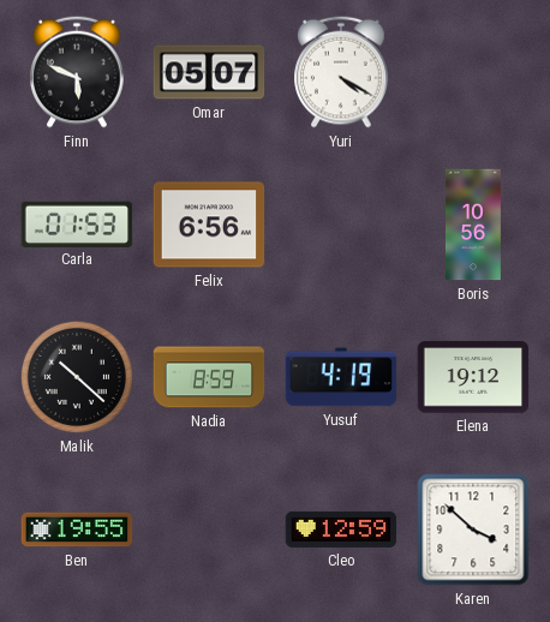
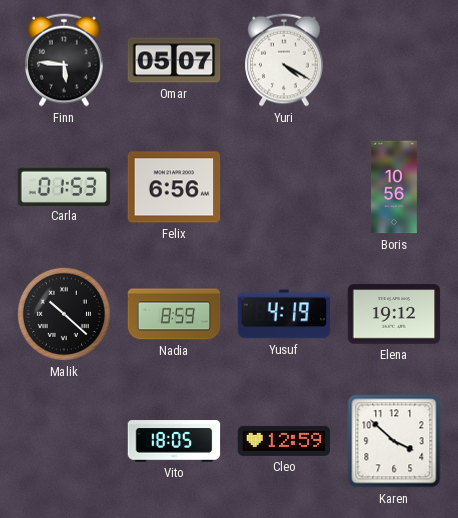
Finn: 5:49 -> 5:46 (64, 60)
Ben: 19:55 -> none (77, 530)
Vito: none -> 18:05 (174, 441)
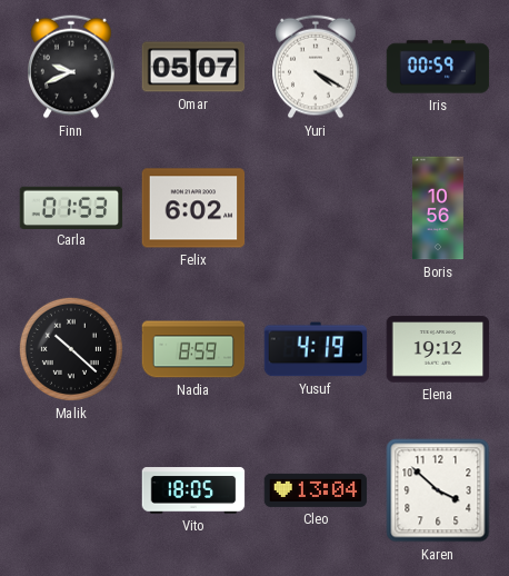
Finn: 5:46 -> 9:41 (71, 67)
Iris: none -> 00:59 (438, 67)
Felix: 6:56 -> 6:02 (193, 208)
Cleo: 12:59 -> 13:04 (316, 490)
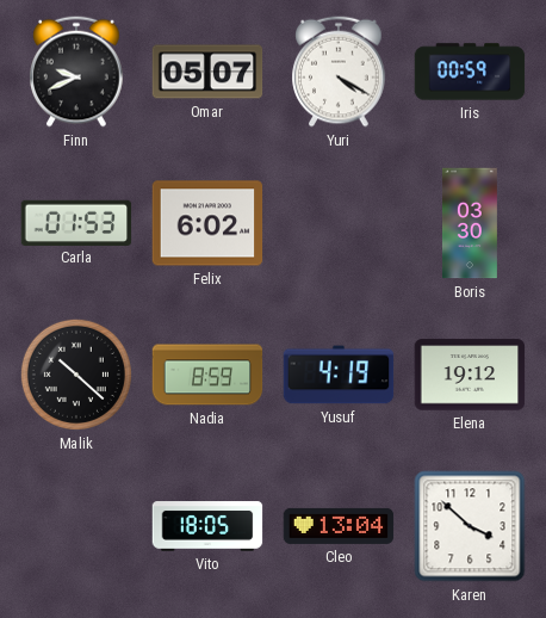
Boris: 10:56 -> 03:30 (470, 223)
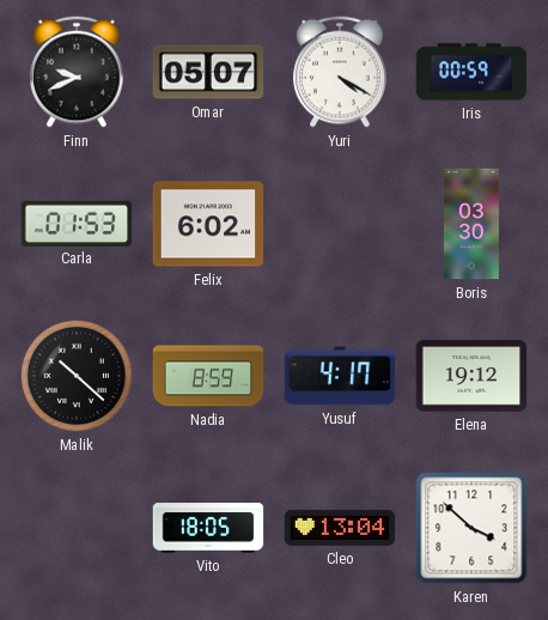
Yusuf: 4:19 -> 4:17 (340, 376)
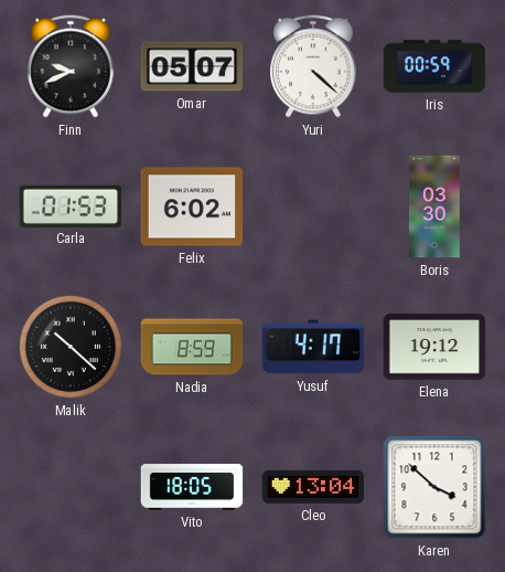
Yuri: 4:20 -> 4:22 (313, 66)
